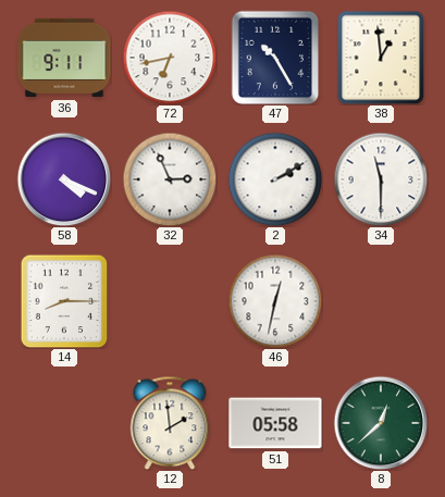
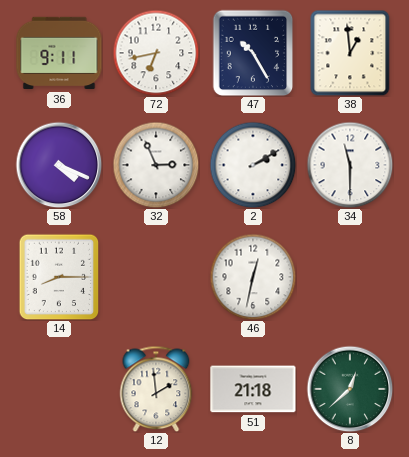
51: 05:58 -> 21:18 (253, 389)
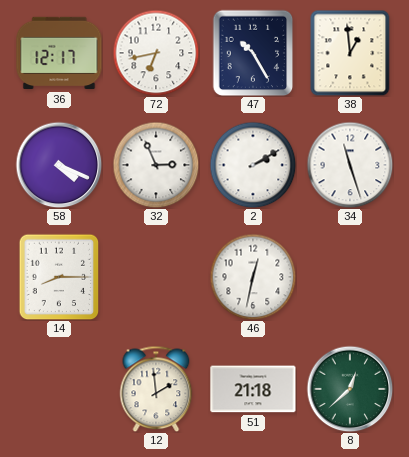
36: 9:11 -> 12:17 (59, 53)
34: 11:30 -> 11:27 (350, 165)
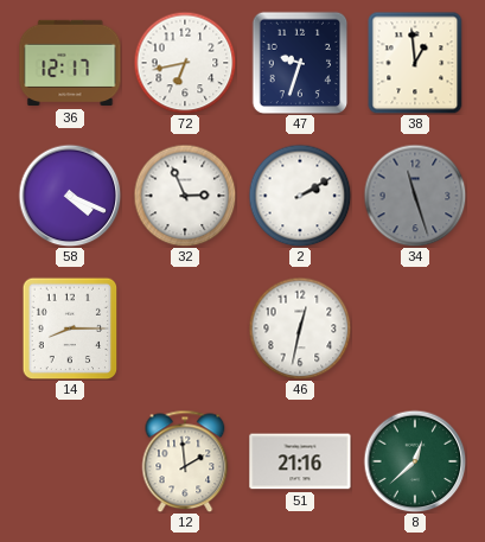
47: 10:25 -> 9:33 (300, 63)
34 dial: white -> grey (415, 196)
51: 21:18 -> 21:16 (300, 461)
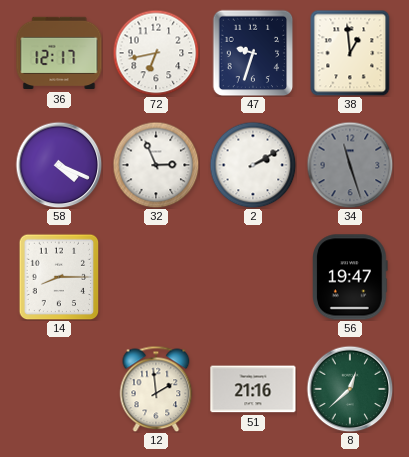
46: 12:32 -> none (300, 329)
56: none -> 19:47 (351, 277)
